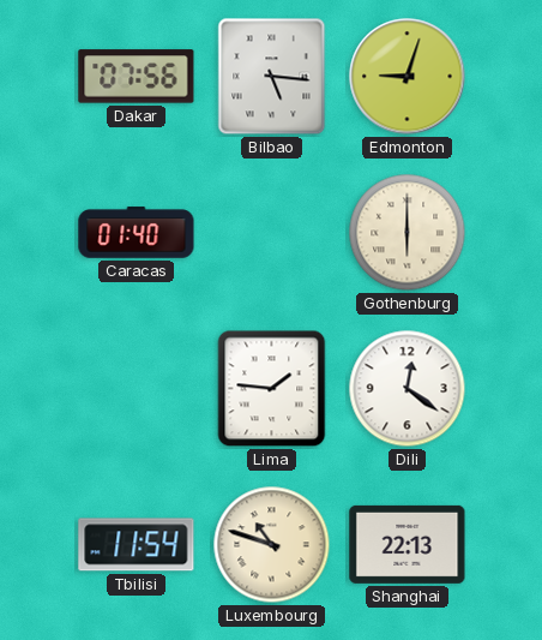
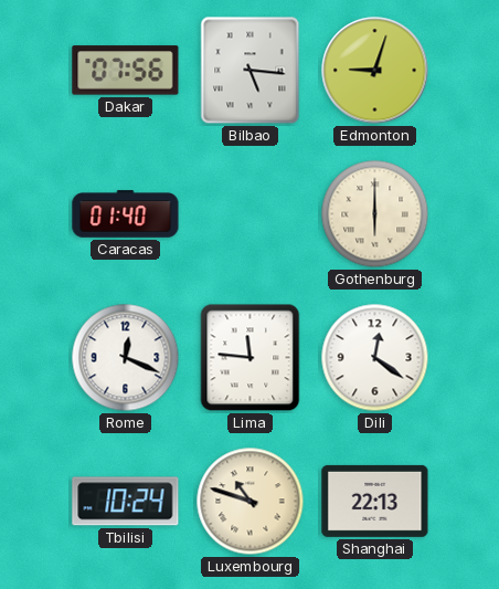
Rome: none -> 12:19 (126, 358)
Lima: 1:46 -> 11:46 (251, 358)
Tbilisi: 11:54 -> 10:24 (126, 502)
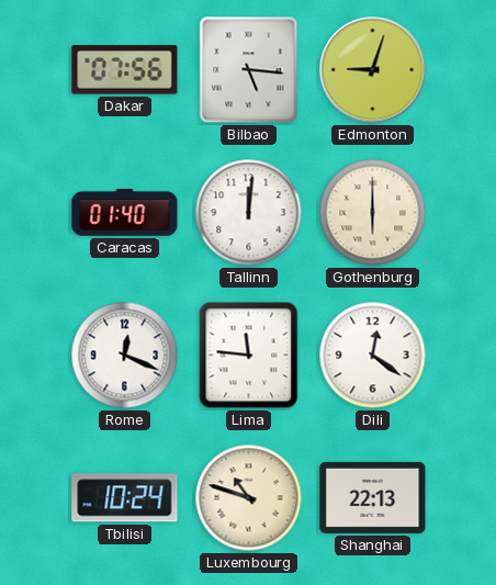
Tallinn: none -> 12:01 (249, 213)
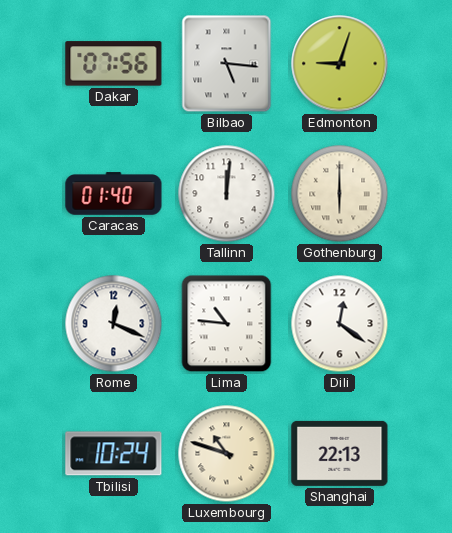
Lima: 11:46 -> 10:46 (227, 324)
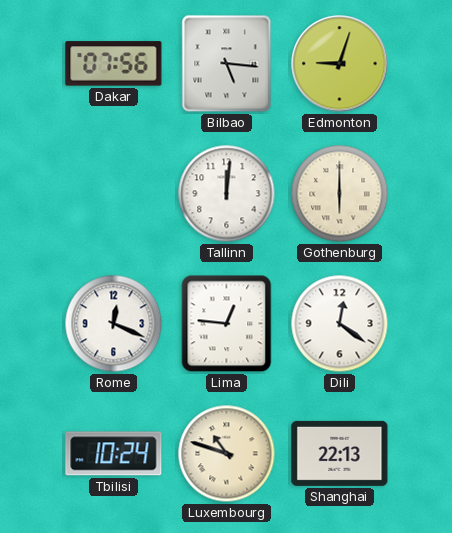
Caracas: 01:40 -> none (114, 194)
Lima: 10:46 -> 12:46 (227, 324)
